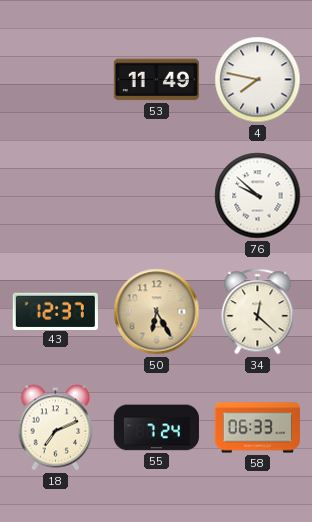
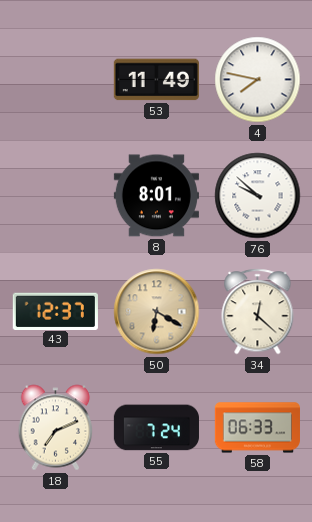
8: none -> 8:01 (156, 196)
50: 6:25 -> 6:20 (157, 312)
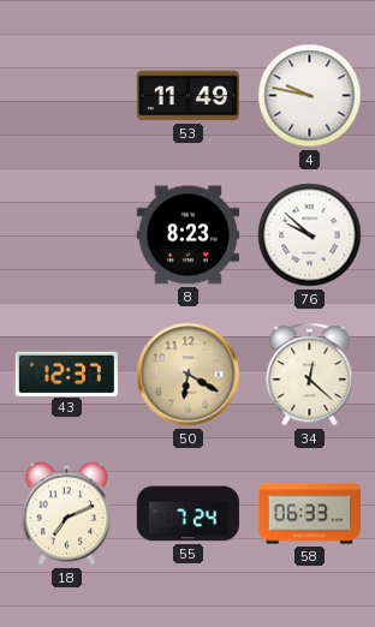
4: 7:47 -> 9:47 (310, 96)
8: 8:01 -> 8:23 (187, 235)
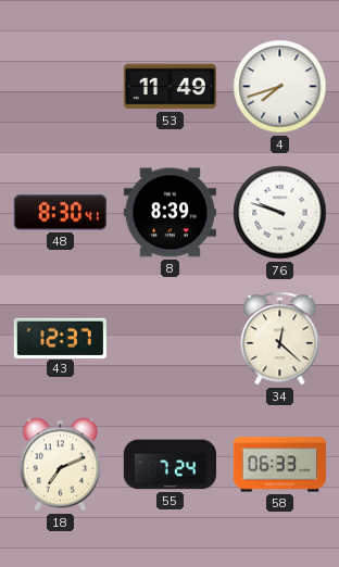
4: 9:47 -> 7:42 (280, 87)
48: none -> 8:30 (60, 213)
8: 8:23 -> 8:39 (169, 213)
76: 9:52 -> 9:48 (280, 213)
50: 6:20 -> none (189, 375)
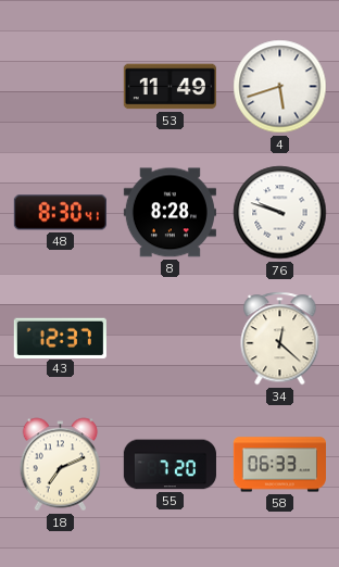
4: 7:42 -> 5:42 (280, 87)
8: 8:39 -> 8:28 (169, 213)
55: 7:24 -> 7:20 (169, 465)
